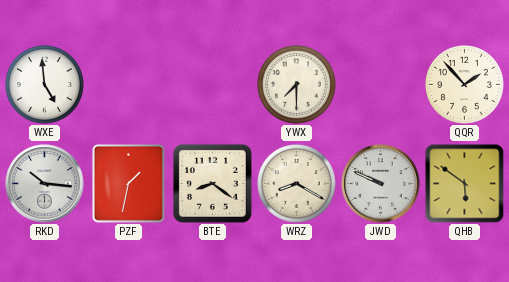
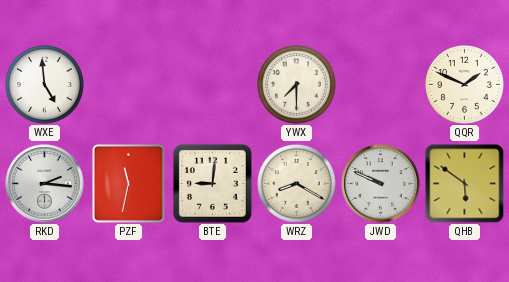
QQR: 1:53 -> 1:49 (465, 85)
RKD: 10:16 -> 2:16 (45, 184)
PZF: 1:32 -> 11:32 (128, 183)
BTE: 8:21 -> 9:01 (212, 183)
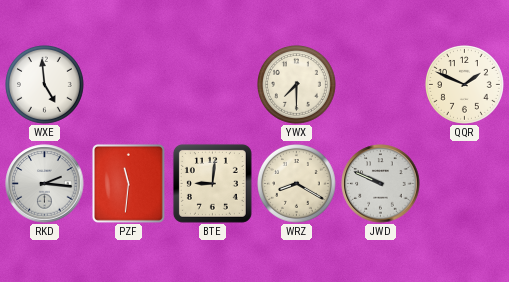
PZF: 11:32 -> 11:31 (128, 183)
QHB: 5:51 -> none (464, 183)
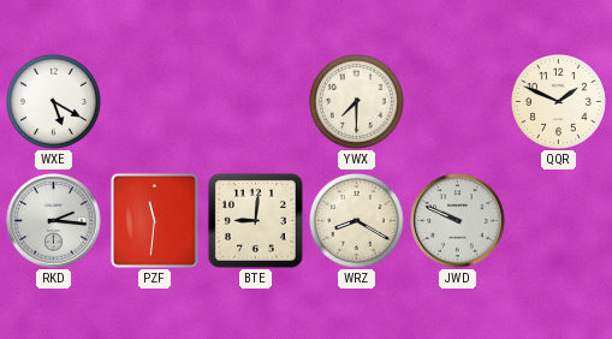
WXE: 4:59 -> 5:20 (54, 102)
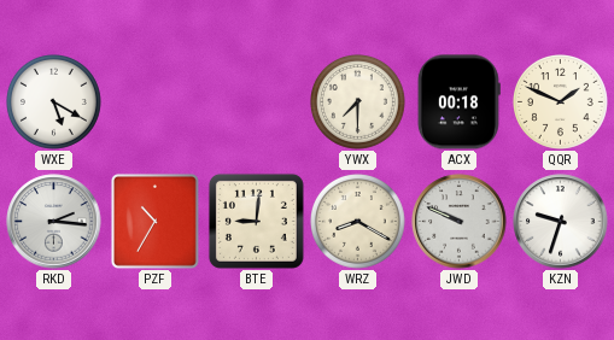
ACX: none -> 00:18 (458, 102)
PZF: 11:31 -> 10:35 (154, 221)
KZN: none -> 9:33 (561, 222)
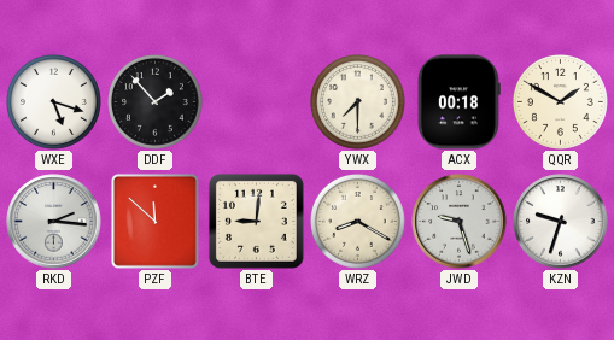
WXE: 5:20 -> 5:18 (54, 102)
DDF: none -> 1:53 (156, 102)
QQR: 1:49 -> 1:50 (561, 102)
PZF: 10:35 -> 11:52 (154, 221)
JWD: 9:49 -> 9:27 (460, 222)
